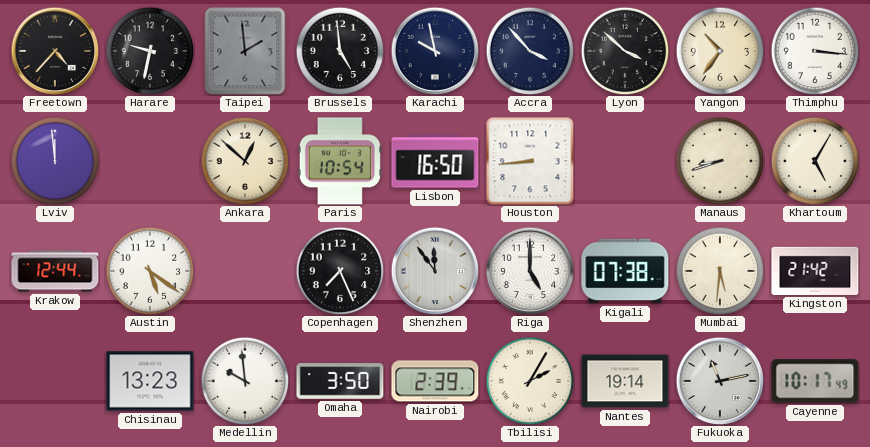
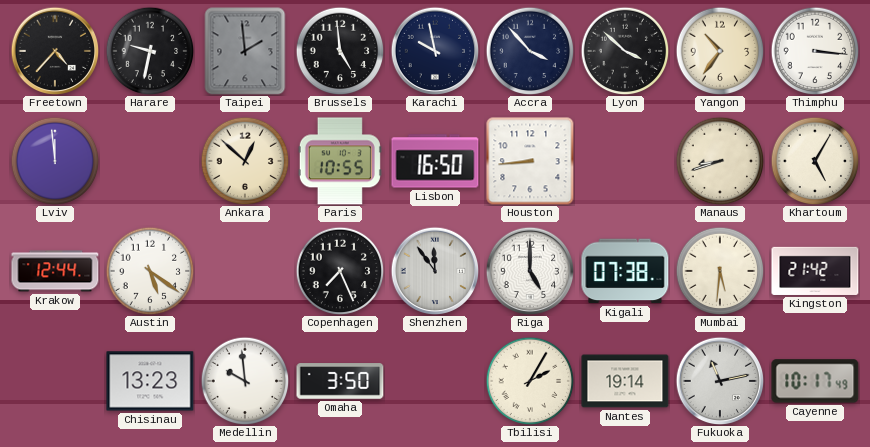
Paris: 10:54 -> 10:55 (340, 161)
Nairobi: 2:39 -> none (435, 381)
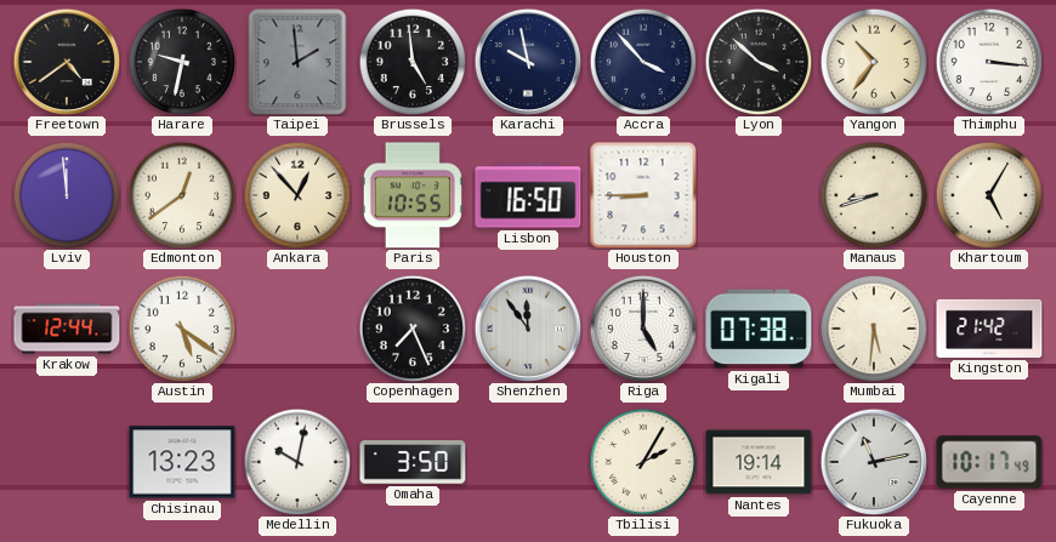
Freetown: 4:37 -> 4:39 (67, 62)
Edmonton: none -> 12:39 (182, 195)
Ankara: 12:52 -> 12:53 (297, 195)
Houston: 8:44 -> 8:45 (643, 195)
Medellin: 9:59 -> 10:02 (297, 462)
